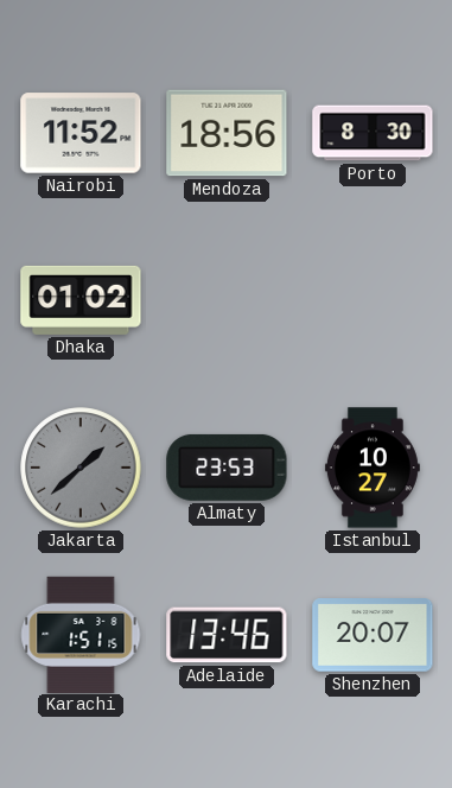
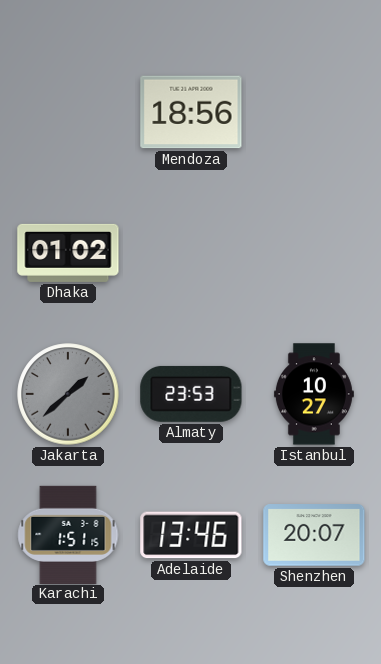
Nairobi: 11:52 -> none (81, 133)
Porto: 8:30 -> none (373, 133)
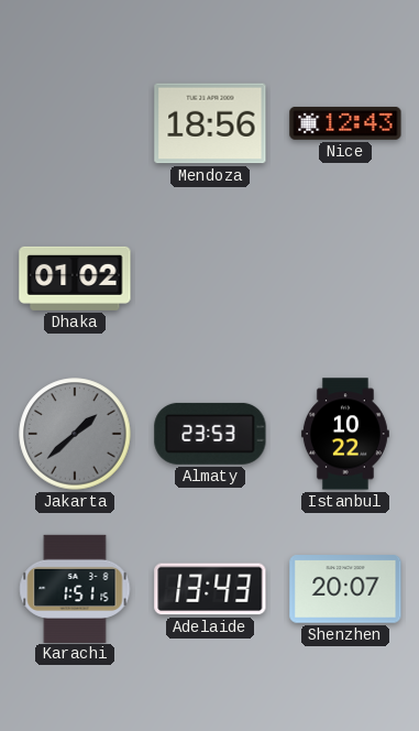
Nice: none -> 12:43 (345, 123)
Istanbul: 10:27 -> 10:22 (345, 434)
Adelaide: 13:46 -> 13:43 (210, 589)
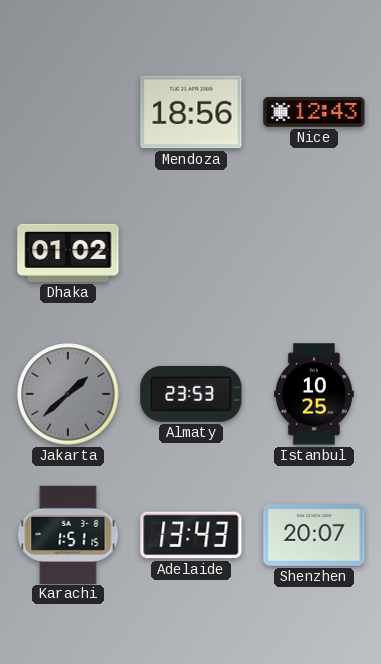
Istanbul: 10:22 -> 10:25 (314, 394)
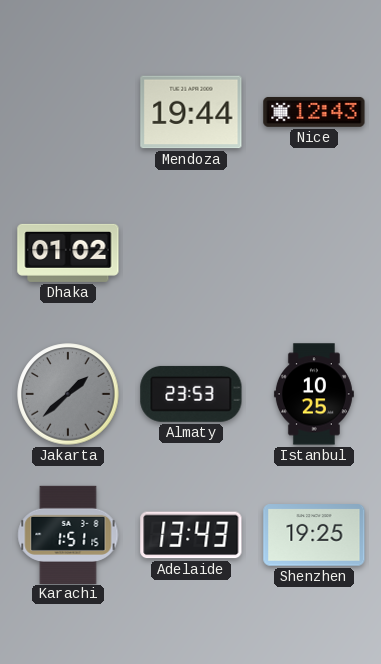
Mendoza: 18:56 -> 19:44 (191, 112)
Shenzhen: 20:07 -> 19:25 (314, 535)
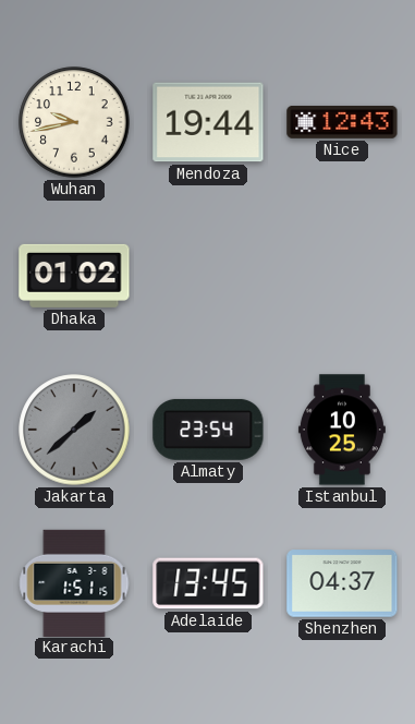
Wuhan: none -> 9:43 (74, 122)
Almaty: 23:53 -> 23:54 (208, 430)
Adelaide: 13:43 -> 13:45 (208, 583)
Shenzhen: 19:25 -> 04:37 (342, 583)
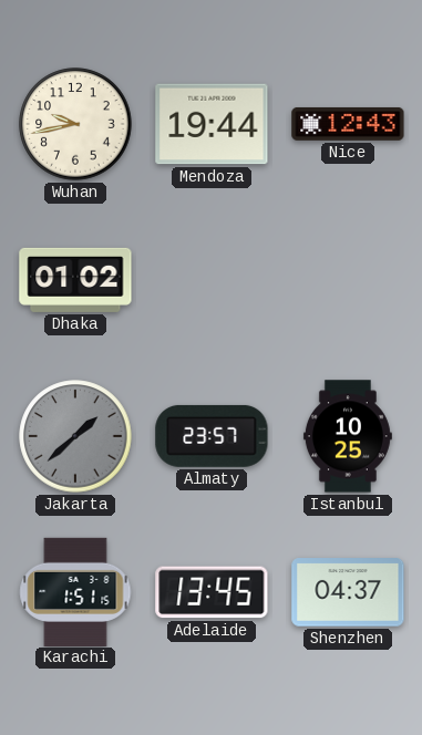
Almaty: 23:54 -> 23:57 (212, 436)
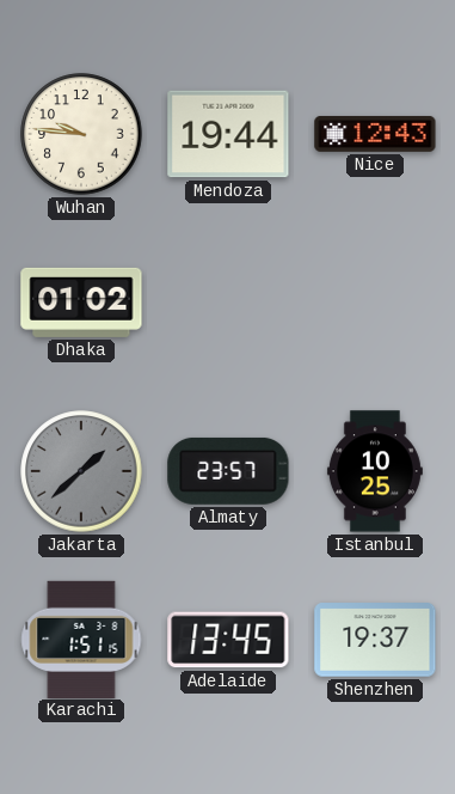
Wuhan: 9:43 -> 9:46 (81, 134)
Shenzhen: 04:37 -> 19:37 (375, 640)
